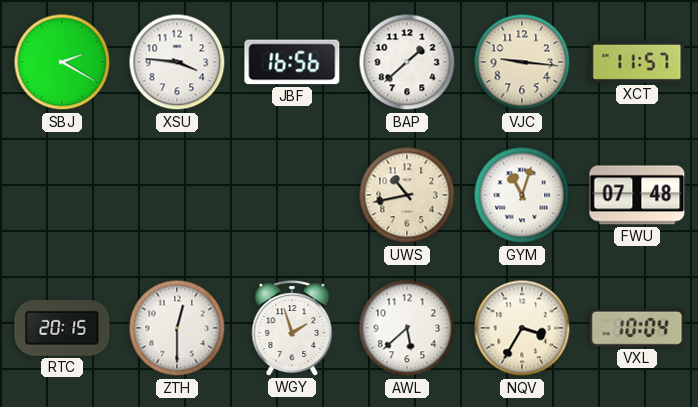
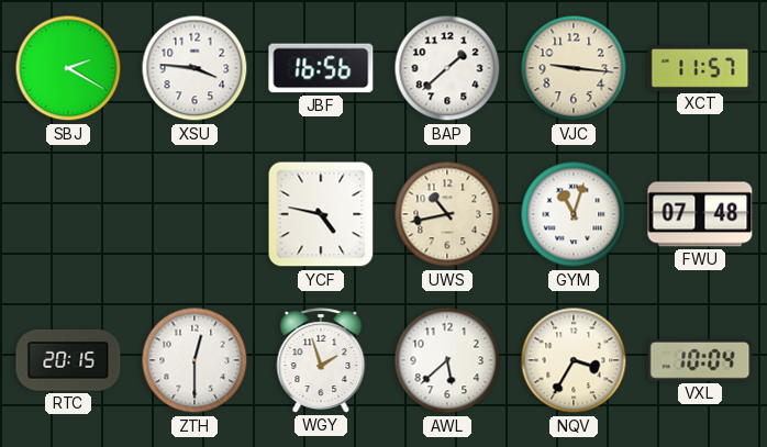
YCF: none -> 4:47 (321, 214)
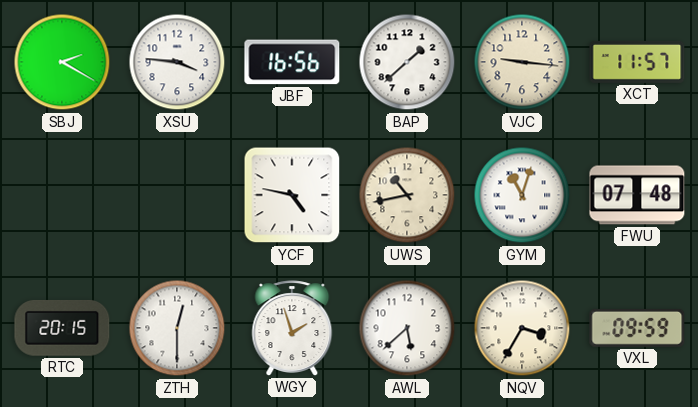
VXL: 10:04 -> 09:59 (637, 328)
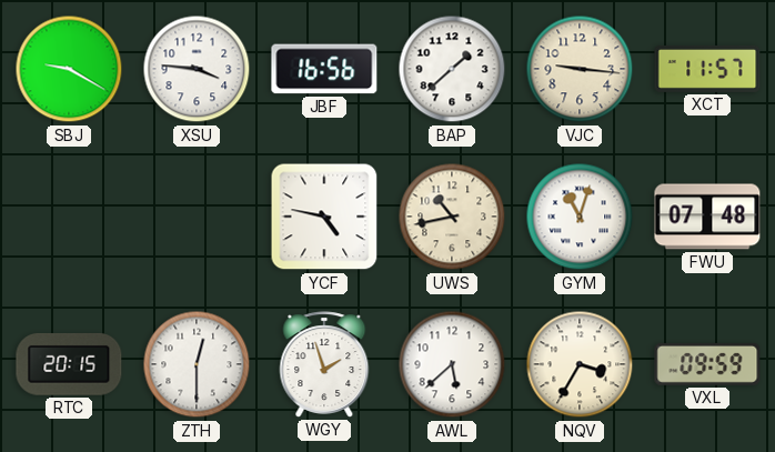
SBJ: 2:20 -> 9:20 (69, 69)
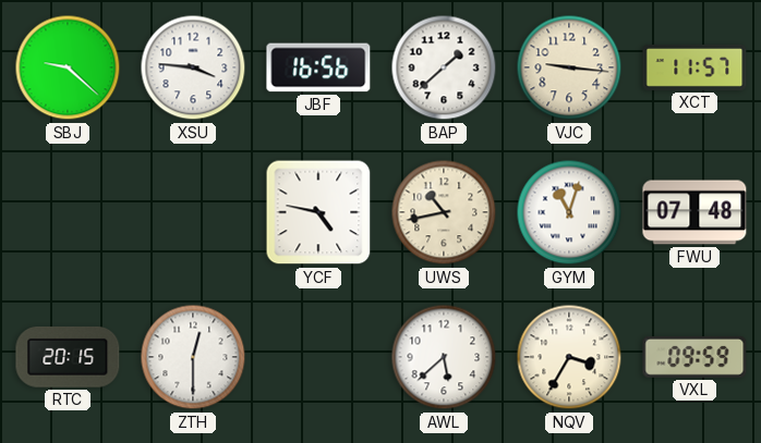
SBJ: 9:20 -> 9:22 (68, 67)
WGY: 1:57 -> none (324, 364)
